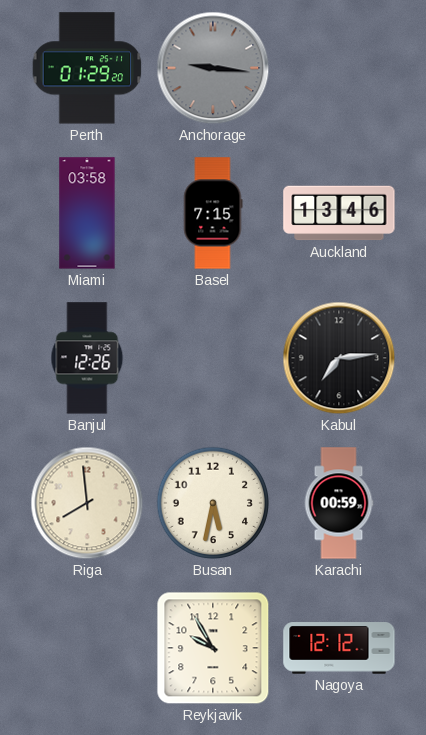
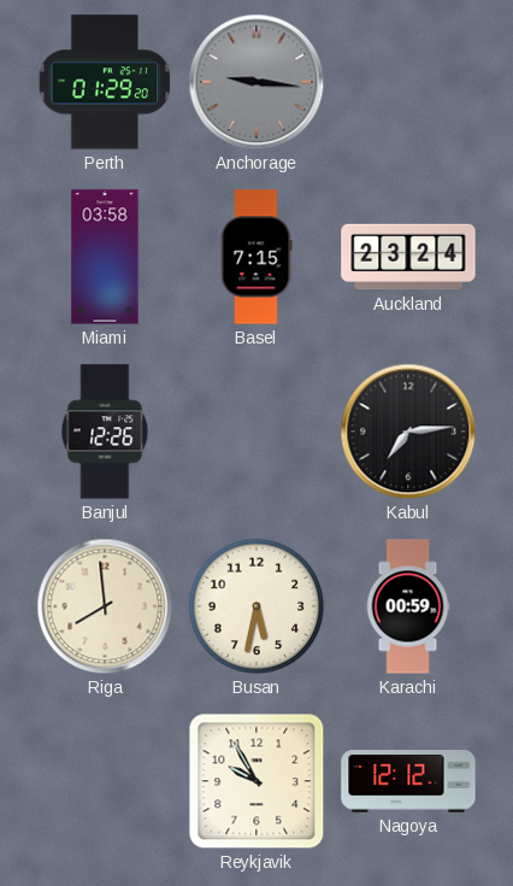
Auckland: 13:46 -> 23:24 (408, 257)
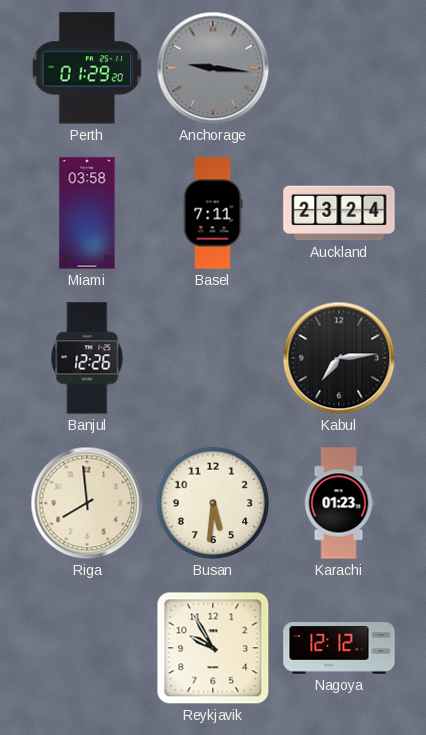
Basel: 7:15 -> 7:11 (213, 213)
Busan: 5:32 -> 5:31 (213, 503)
Karachi: 00:59 -> 01:23 (339, 503)
